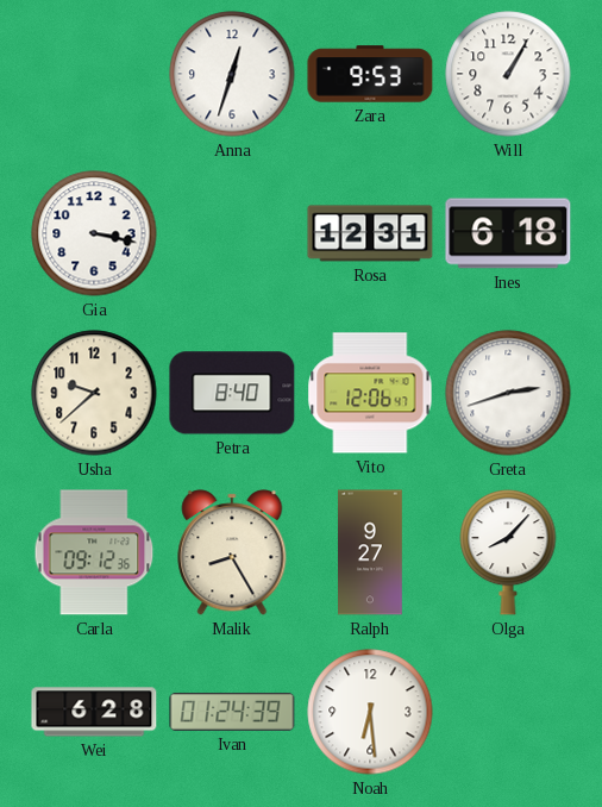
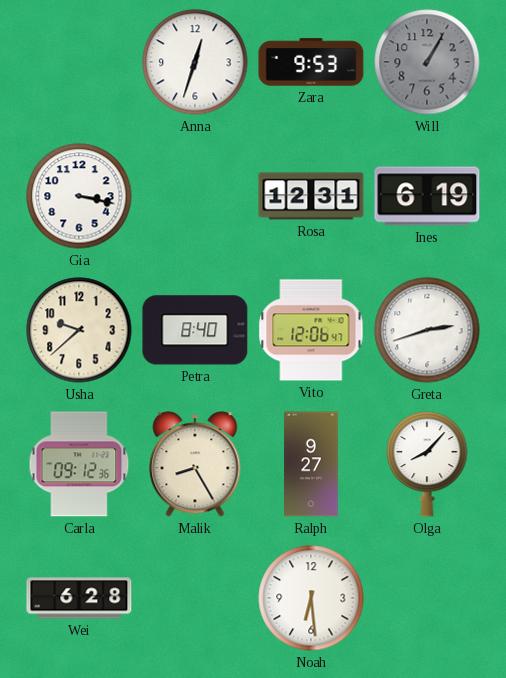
Will dial: white -> grey (427, 62)
Ines: 6:18 -> 6:19 (427, 196)
Ivan: 01:24 -> none (232, 712)
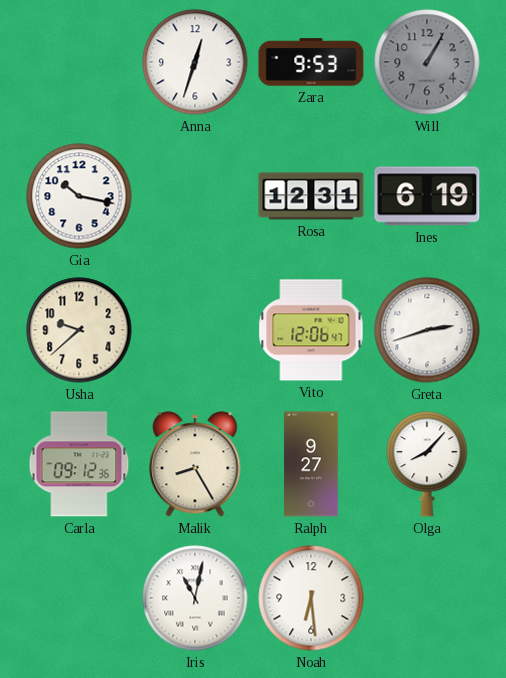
Gia: 3:17 -> 10:17 (79, 196)
Petra: 8:40 -> none (195, 330)
Wei: 6:28 -> none (79, 598)
Iris: none -> 11:02 (195, 598)
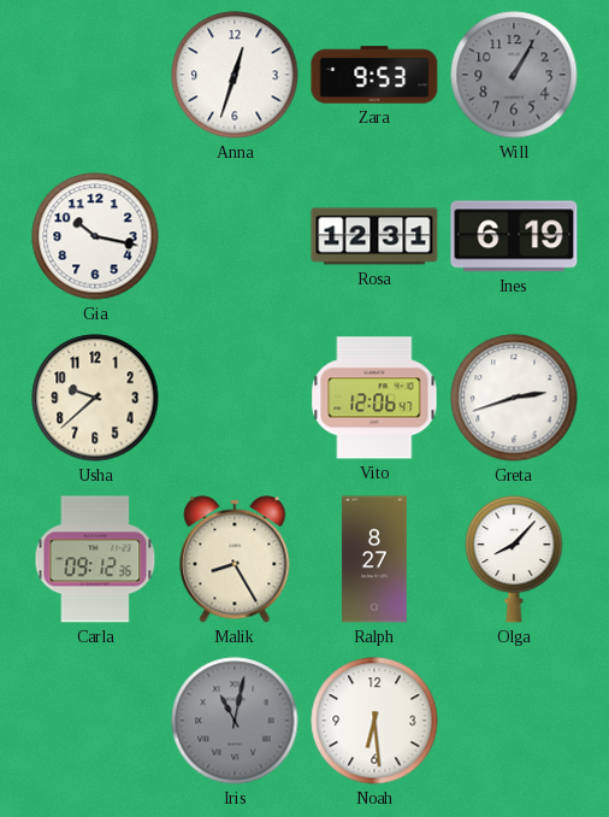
Ralph: 9:27 -> 8:27 (374, 559)
Iris dial: white -> grey (235, 721)
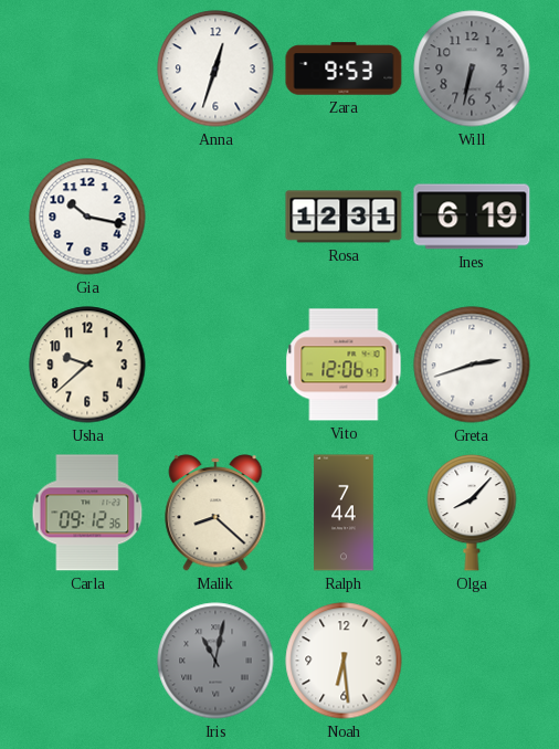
Will: 1:05 -> 6:32 (472, 68)
Malik: 8:25 -> 8:22 (215, 513)
Ralph: 8:27 -> 7:44 (344, 513)
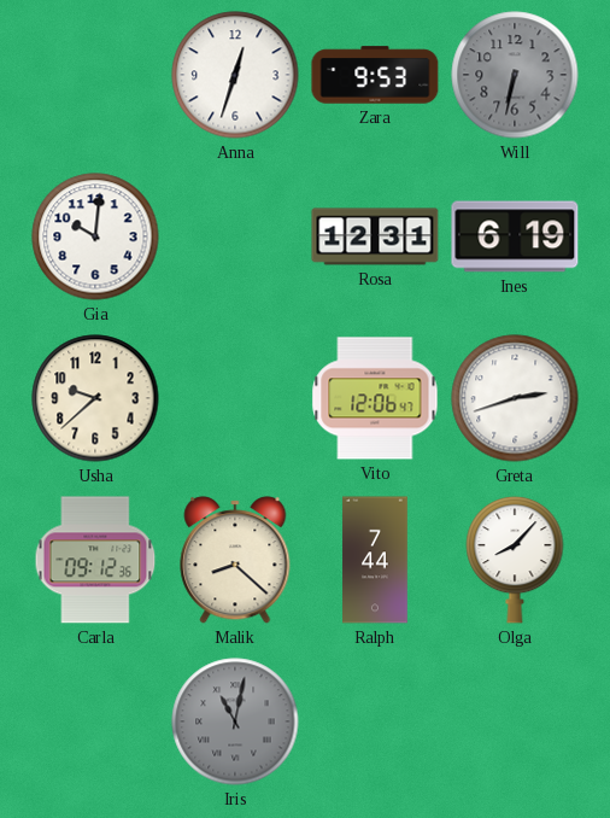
Gia: 10:17 -> 10:01 (95, 236)
Noah: 6:29 -> none (344, 661)
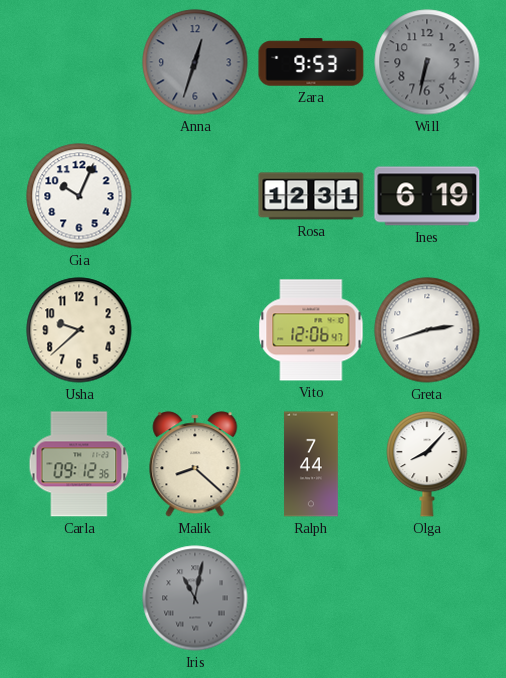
Anna dial: white -> grey (195, 62)
Gia: 10:01 -> 10:04 (79, 196)
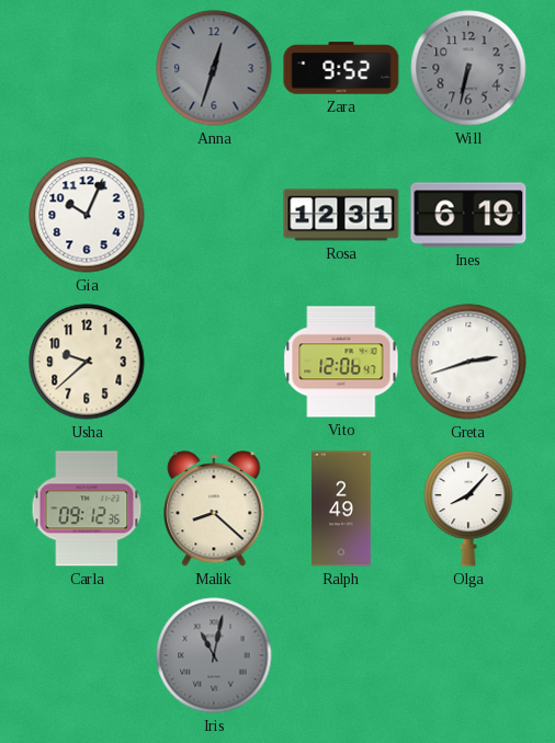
Zara: 9:53 -> 9:52 (341, 68)
Ralph: 7:44 -> 2:49 (341, 508)
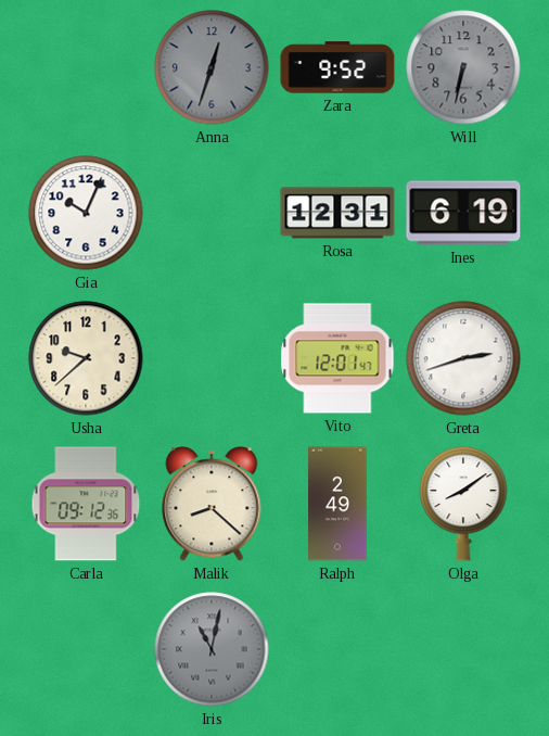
Vito: 12:06 -> 12:01 (337, 358)
Olga: 8:07 -> 8:09 (463, 504)
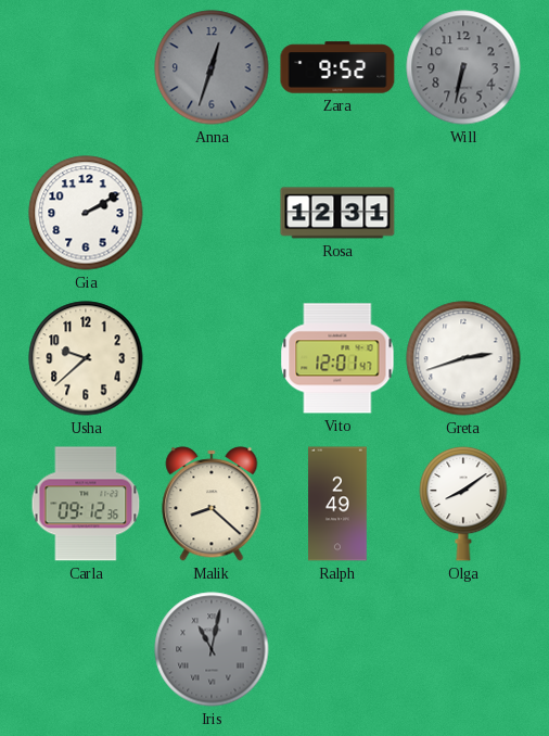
Gia: 10:04 -> 2:10 (86, 213)
Ines: 6:19 -> none (463, 213)
